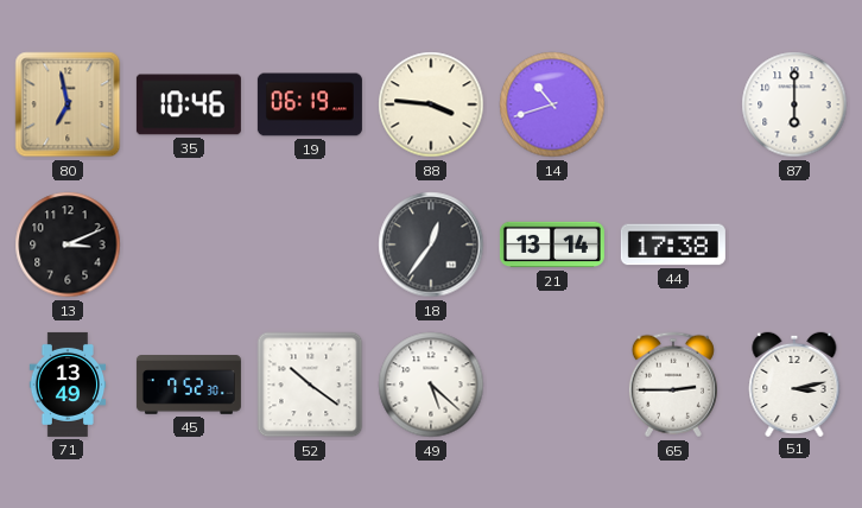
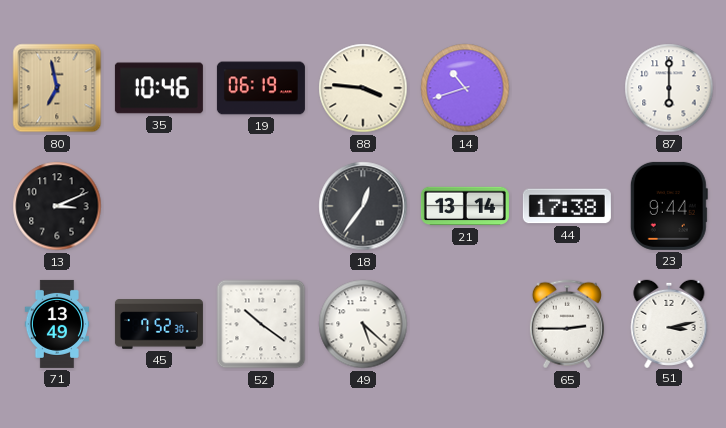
23: none -> 9:44 (669, 206)
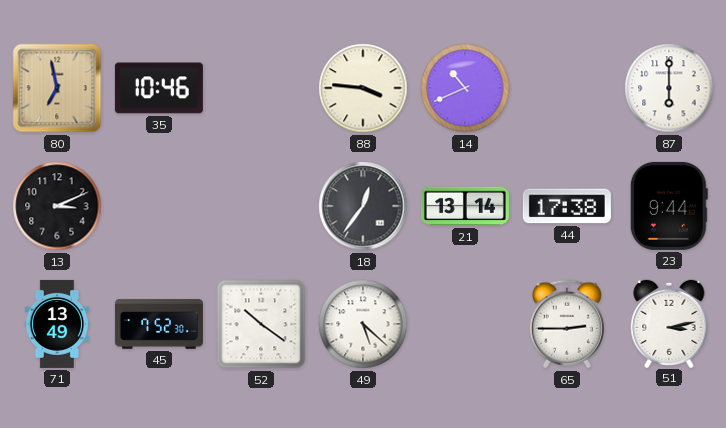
19: 06:19 -> none (261, 88)
14: 10:42 -> 10:41 (465, 88)
